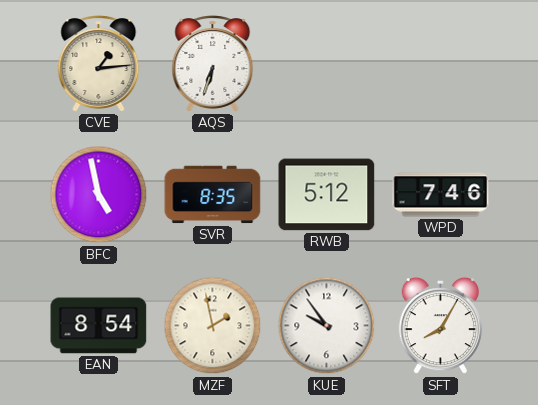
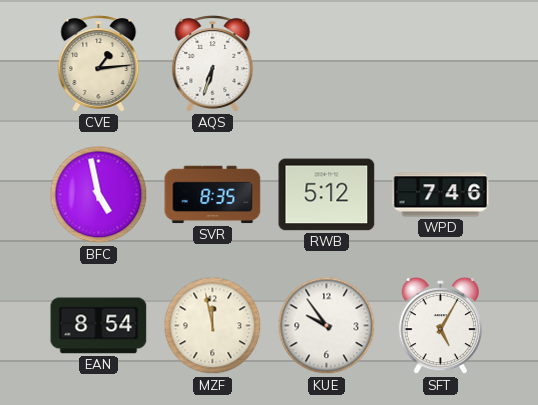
MZF: 1:58 -> 11:58 (213, 326)
SFT: 8:05 -> 5:05 (440, 326)
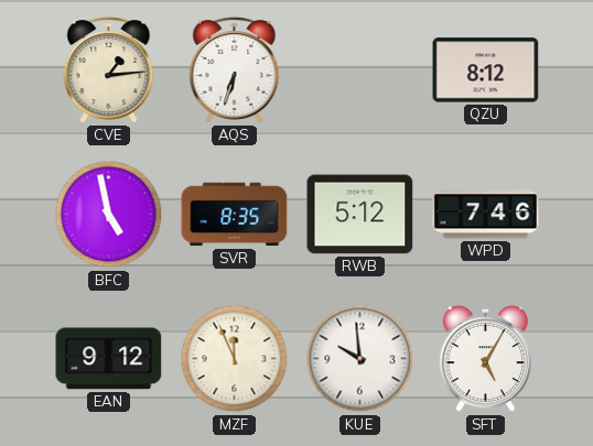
QZU: none -> 8:12 (486, 70)
EAN: 8:54 -> 9:12 (109, 359)
MZF: 11:58 -> 11:56 (235, 359)
KUE: 9:54 -> 9:59 (360, 359)
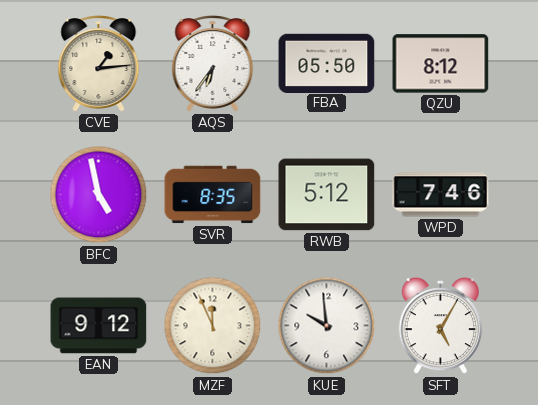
AQS: 6:33 -> 6:36 (213, 64)
FBA: none -> 05:50 (327, 63)
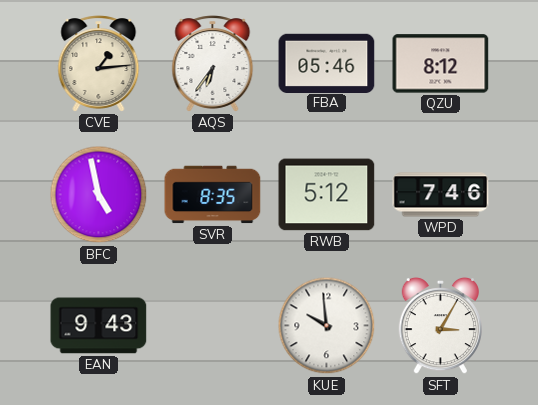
FBA: 05:50 -> 05:46 (327, 63)
EAN: 9:12 -> 9:43 (99, 326)
MZF: 11:56 -> none (213, 326)
SFT: 5:05 -> 3:05 (440, 326)
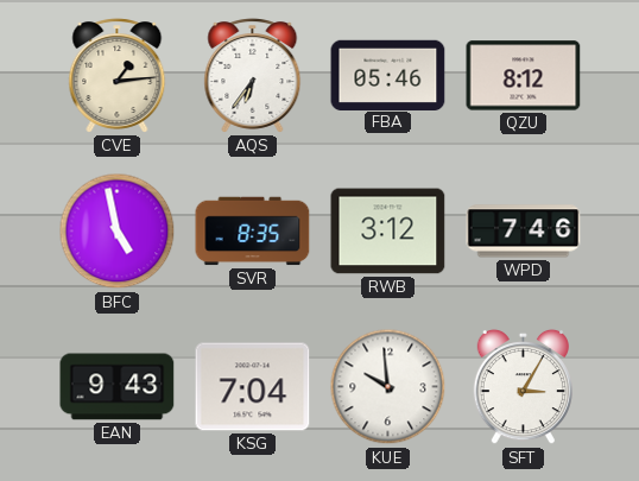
RWB: 5:12 -> 3:12 (388, 232)
KSG: none -> 7:04 (253, 387)
